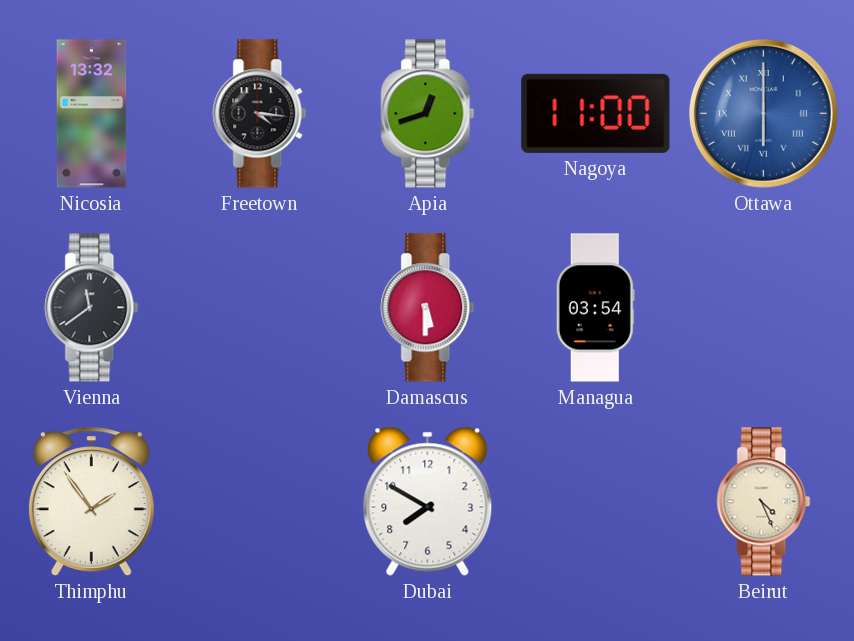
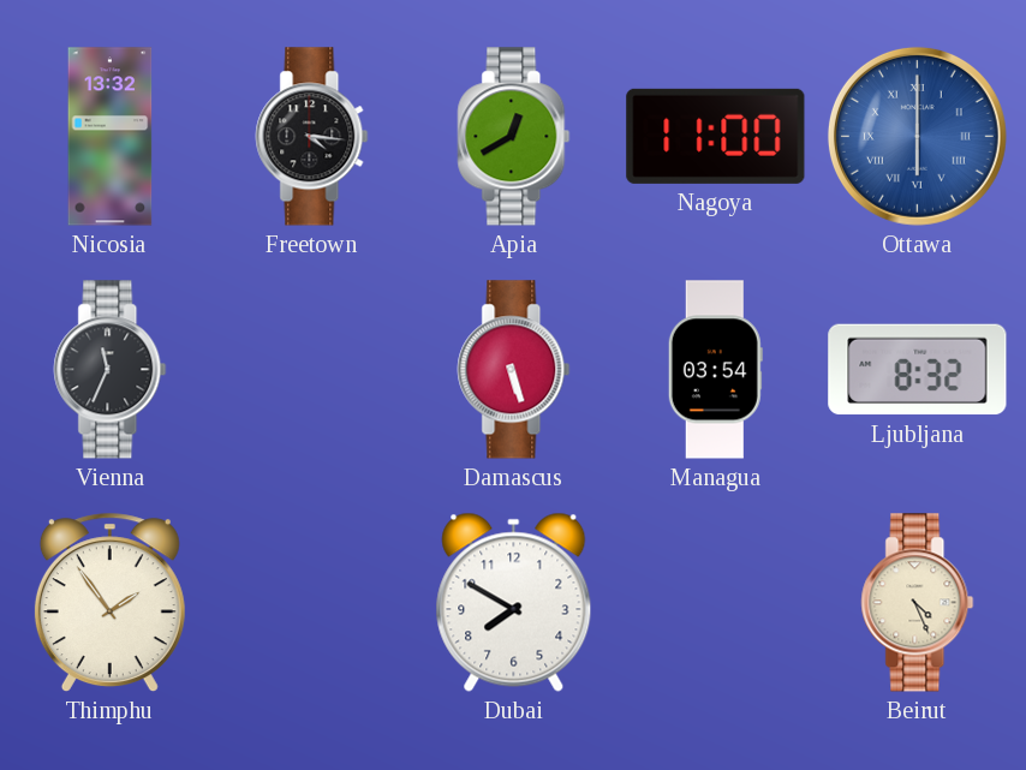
Apia: 12:42 -> 12:40 (514, 137)
Vienna: 11:39 -> 11:34 (111, 370)
Damascus: 5:30 -> 5:27 (514, 370)
Ljubljana: none -> 8:32 (918, 370)
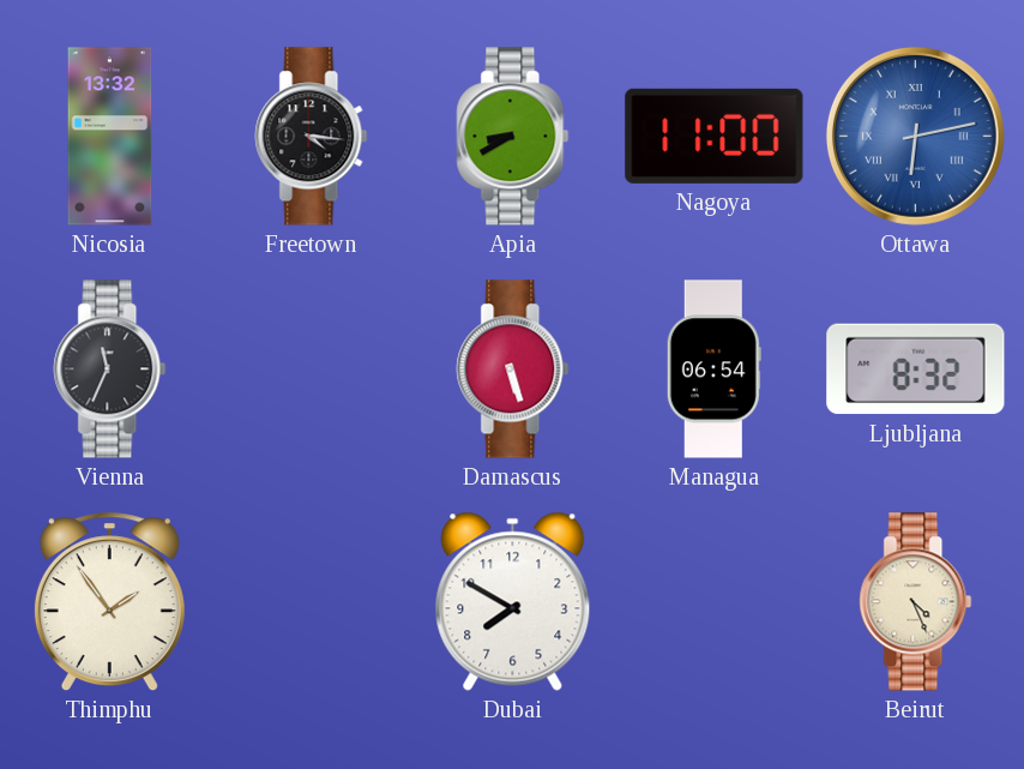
Apia: 12:40 -> 8:40 (513, 137)
Ottawa: 6:00 -> 6:13 (915, 136)
Managua: 03:54 -> 06:54 (713, 370)
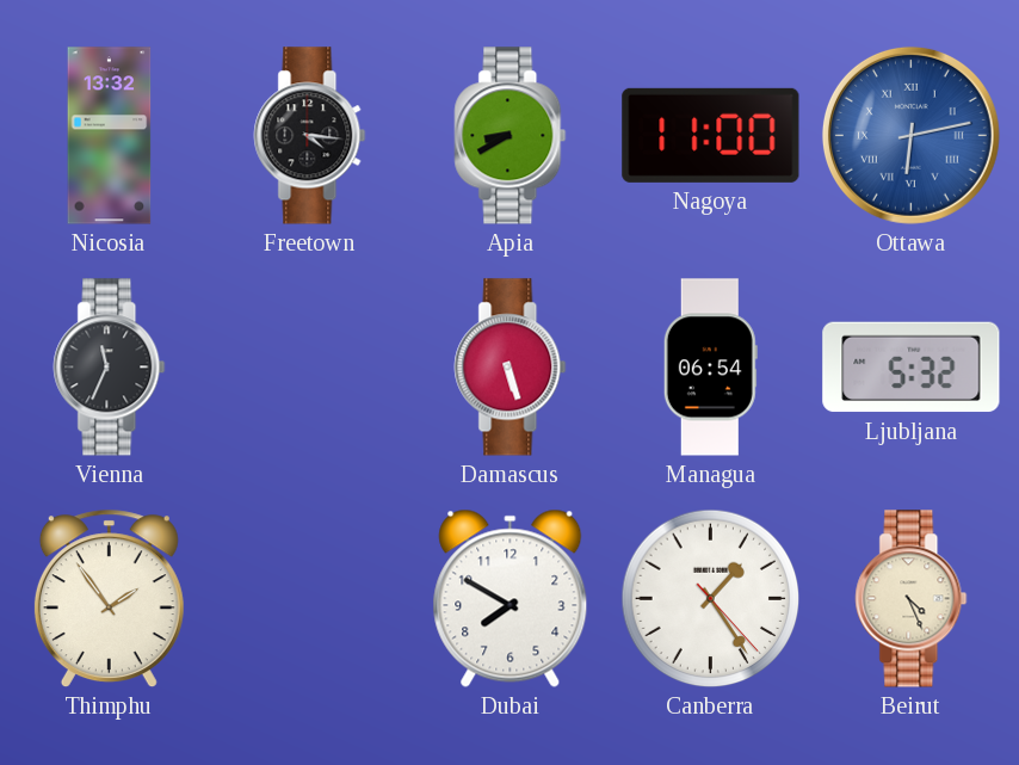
Ljubljana: 8:32 -> 5:32 (912, 368)
Canberra: none -> 1:24 (711, 599)
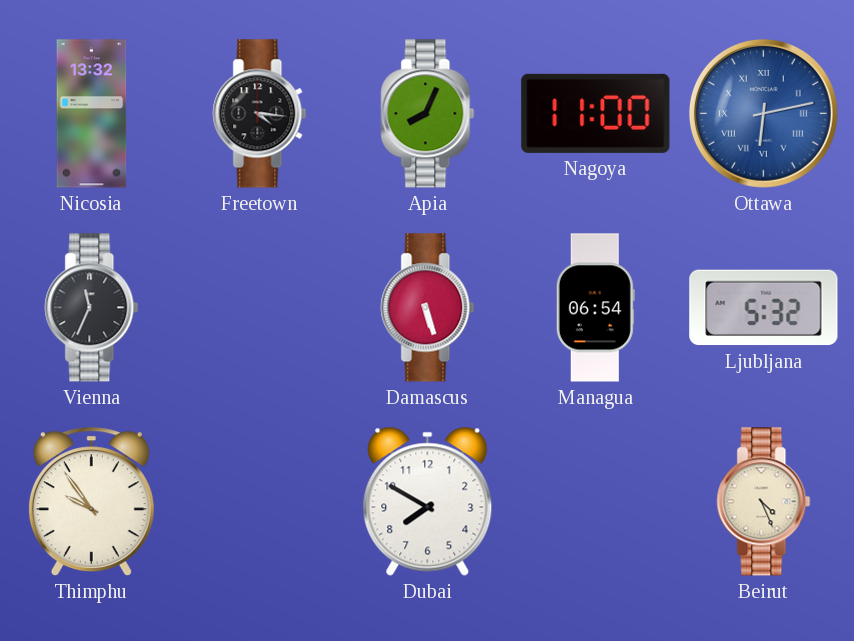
Apia: 8:40 -> 8:04 (428, 114)
Thimphu: 1:54 -> 9:54 (91, 502)
Canberra: 1:24 -> none (711, 599)
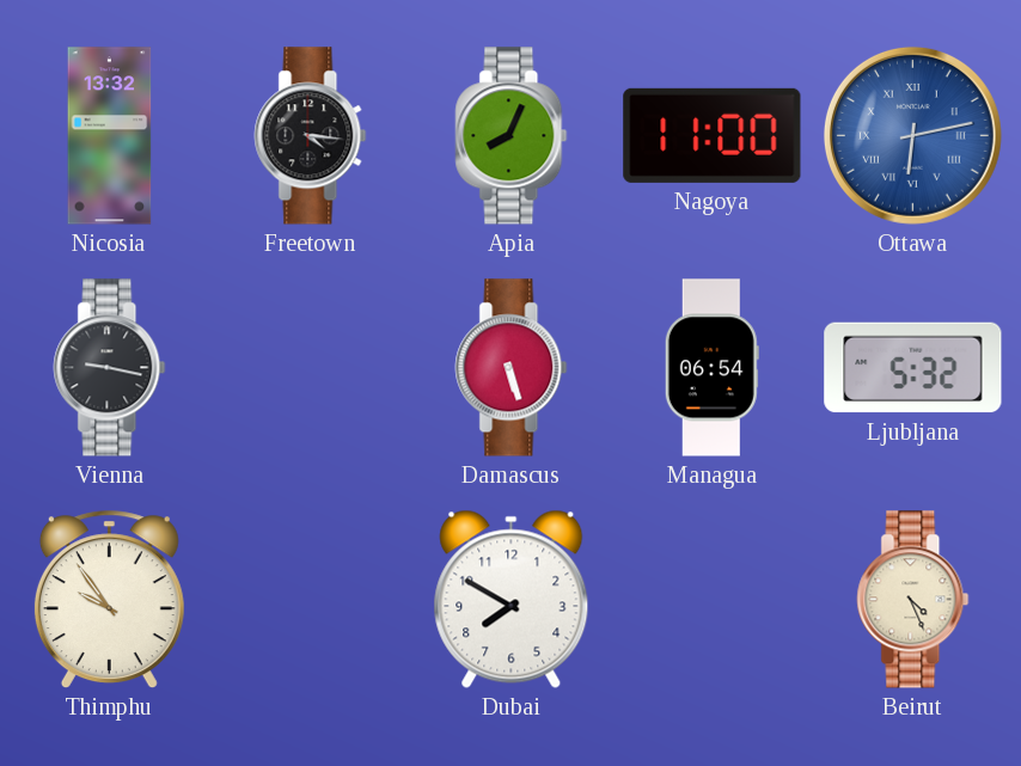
Vienna: 11:34 -> 9:17 (110, 368)
